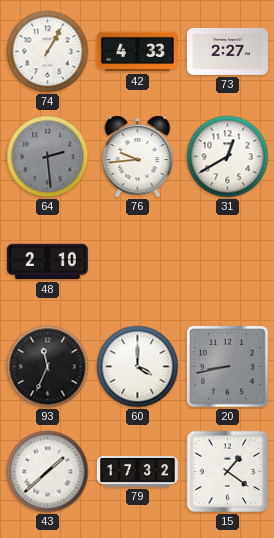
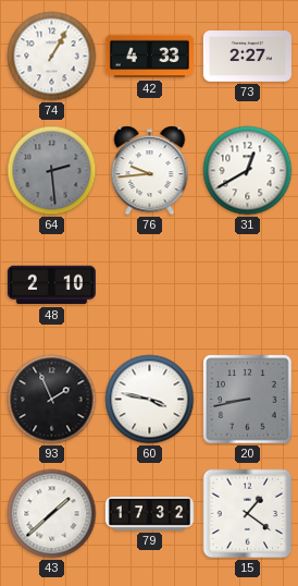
93: 11:34 -> 1:56 (52, 400)
60: 4:00 -> 3:47 (150, 400)
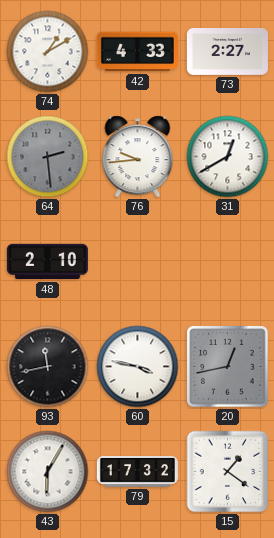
74: 1:05 -> 1:10 (48, 52)
93: 1:56 -> 11:43 (48, 367)
20: 8:43 -> 12:43 (228, 367)
43: 1:38 -> 6:05 (48, 472)
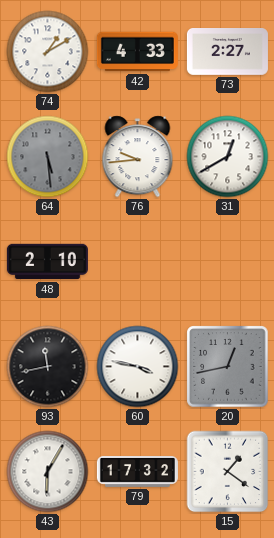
64: 2:29 -> 5:29 (48, 157)
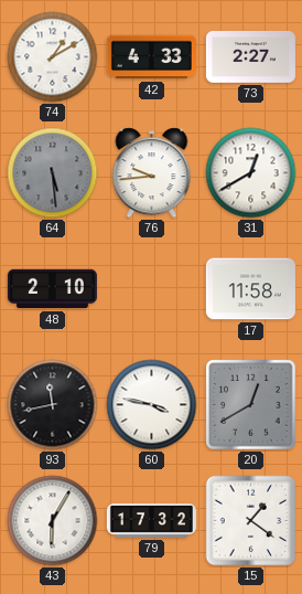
17: none -> 11:58 (250, 289)
20: 12:43 -> 12:40 (251, 405)
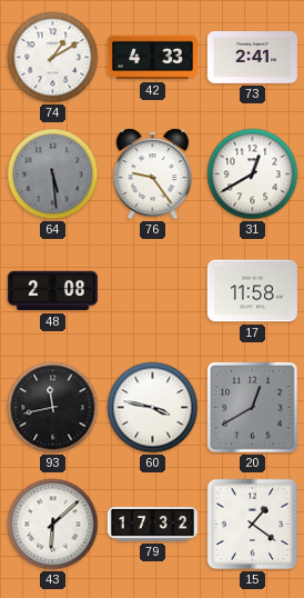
73: 2:27 -> 2:41 (252, 58)
76: 9:44 -> 9:24 (153, 175)
48: 2:10 -> 2:08 (52, 291)
43: 6:05 -> 6:08 (53, 525)
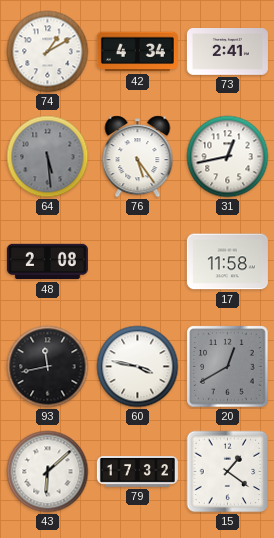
42: 4:33 -> 4:34 (137, 52)
76: 9:24 -> 5:24 (138, 157)
31: 12:40 -> 12:43 (228, 157)
